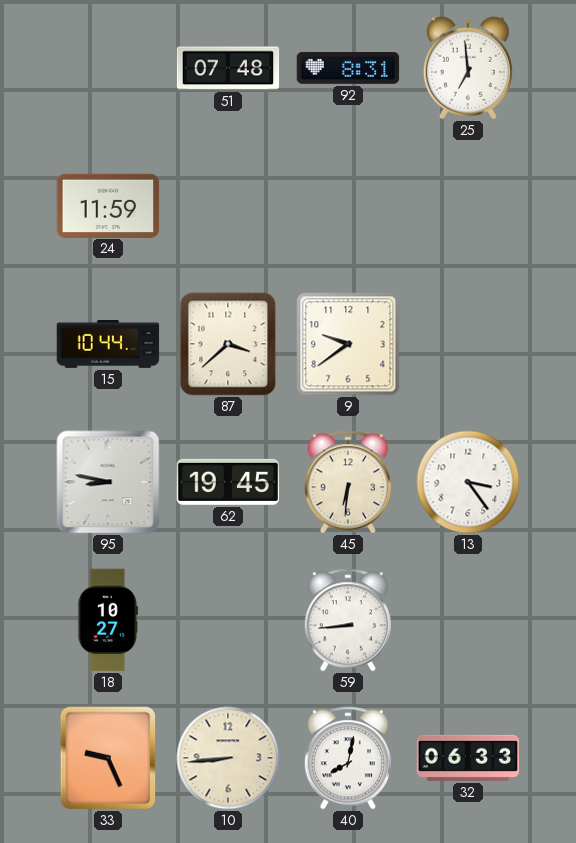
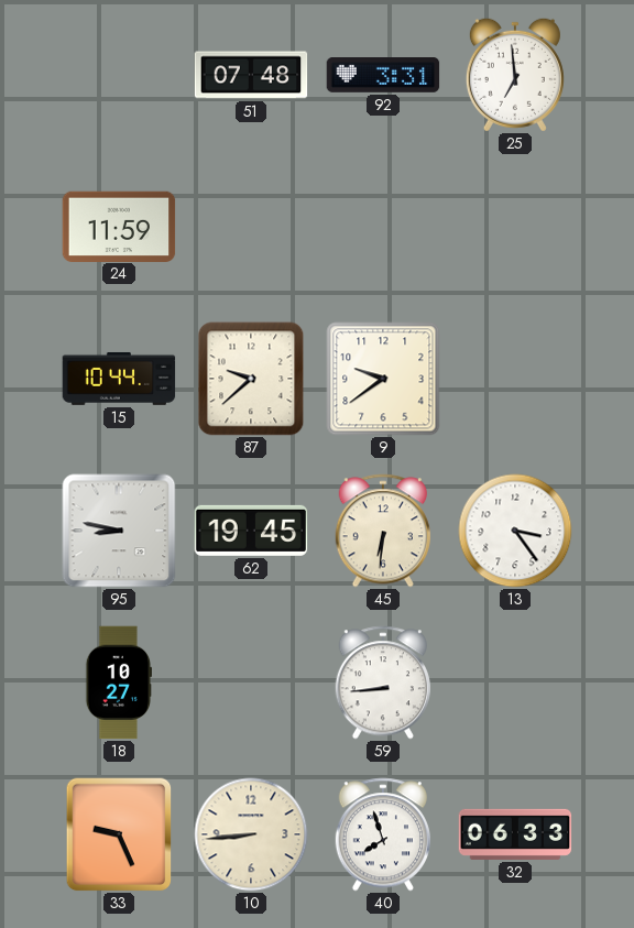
92: 8:31 -> 3:31 (383, 76)
87: 3:38 -> 9:38 (251, 379)
40: 8:02 -> 7:57 (382, 834)
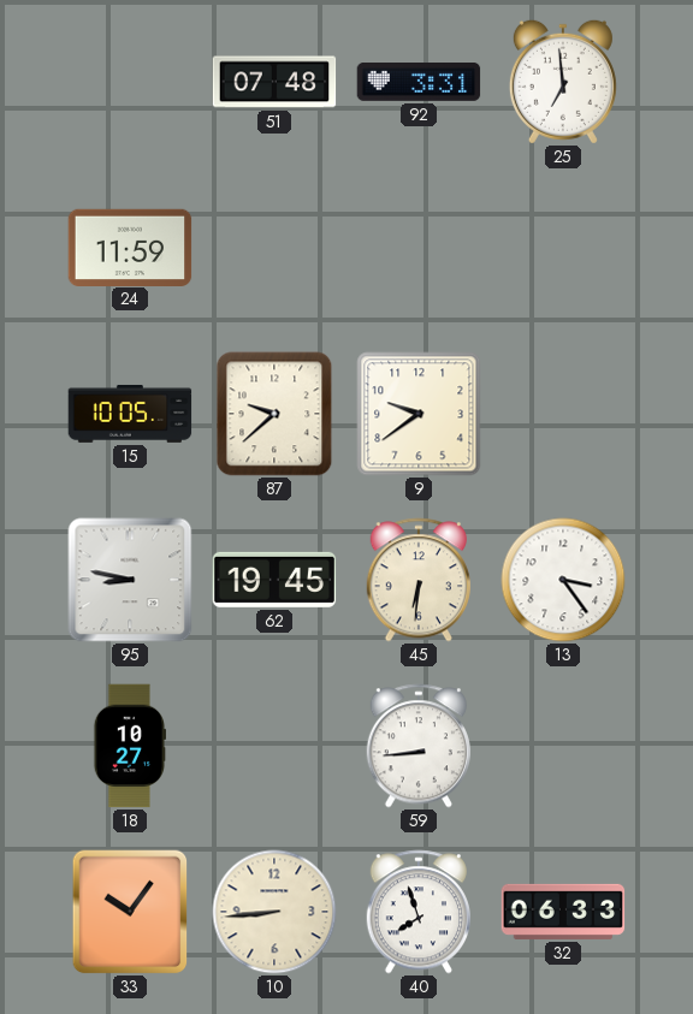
15: 10:44 -> 10:05 (130, 414)
33: 9:26 -> 10:06 (130, 912)
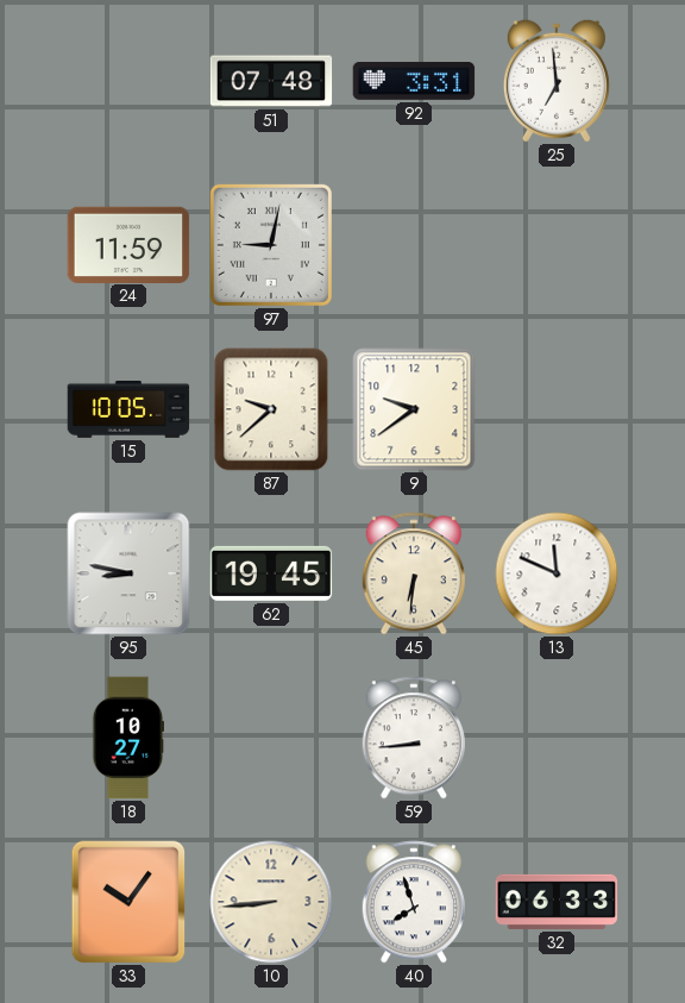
97: none -> 9:02 (271, 245)
13: 3:24 -> 11:49 (557, 573)
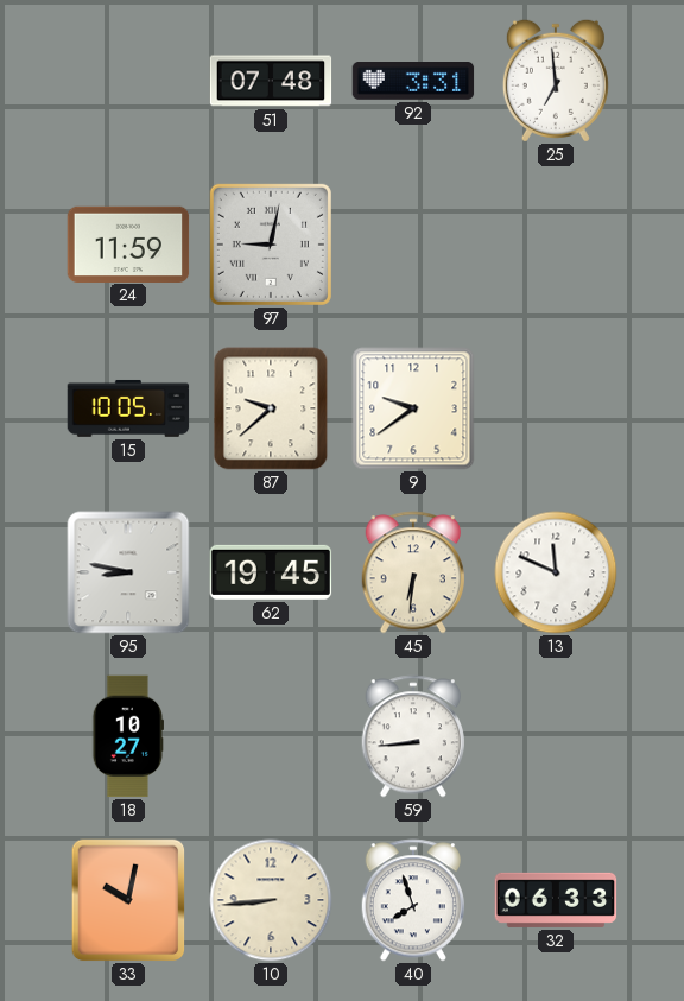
33: 10:06 -> 10:02 (128, 900)
